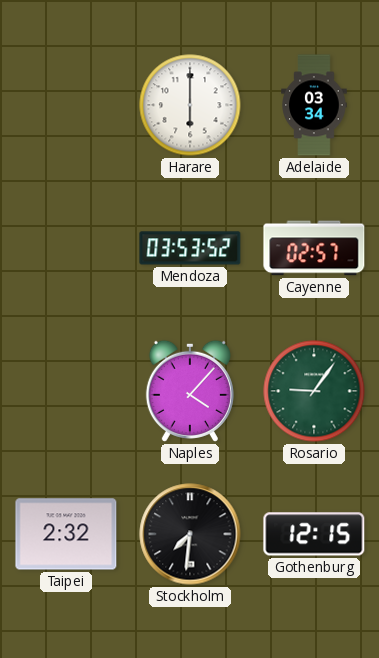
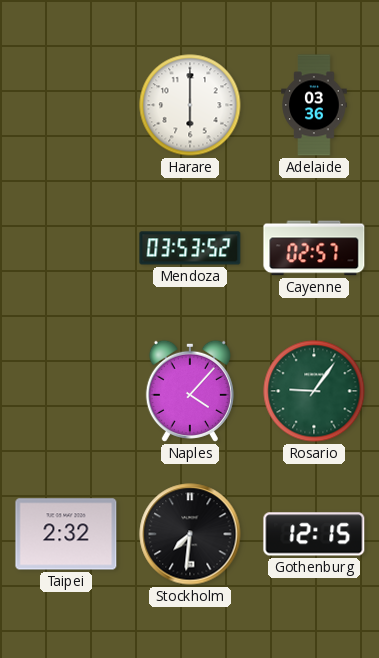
Adelaide: 03:34 -> 03:36 (314, 105)
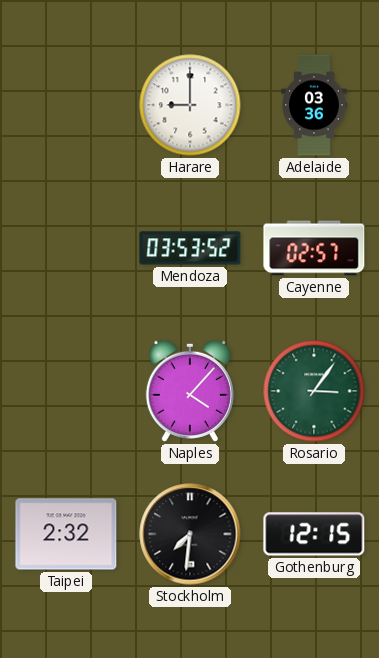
Harare: 6:00 -> 9:00 (190, 105)
Rosario: 9:06 -> 3:06 (314, 391)
